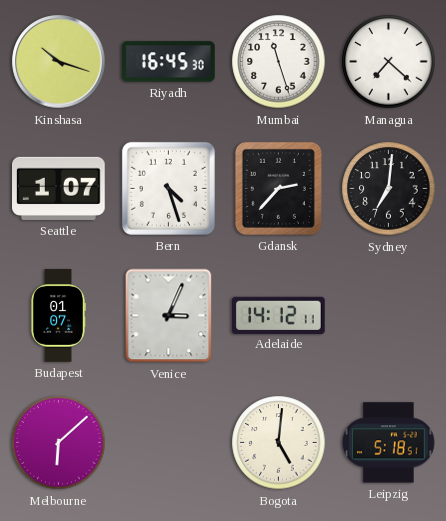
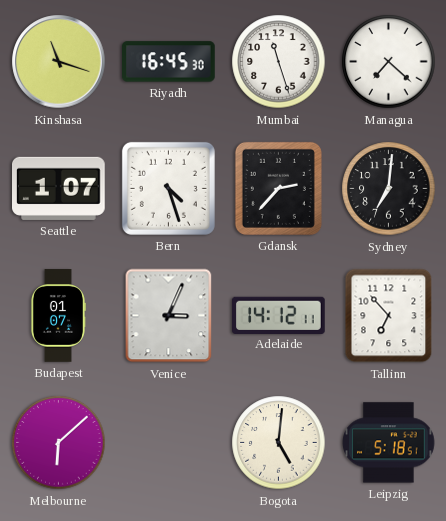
Kinshasa: 10:18 -> 11:18 (59, 62)
Tallinn: none -> 6:53 (389, 316)
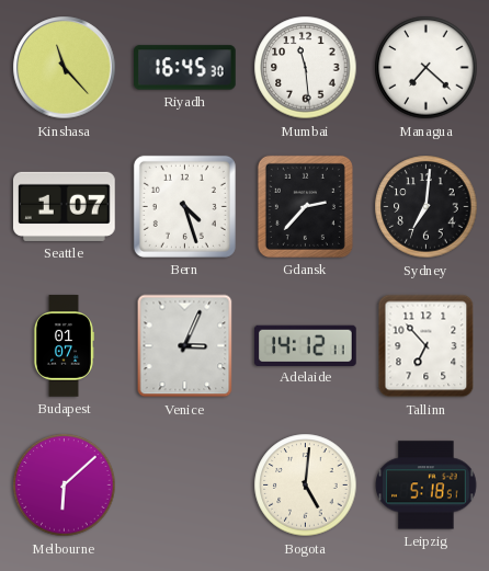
Kinshasa: 11:18 -> 11:23 (65, 68)
Mumbai: 11:27 -> 11:29 (306, 68)
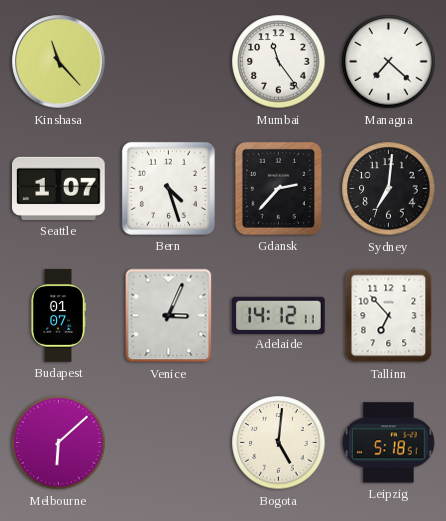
Riyadh: 16:45 -> none (185, 68)
Mumbai: 11:29 -> 11:24 (279, 62)
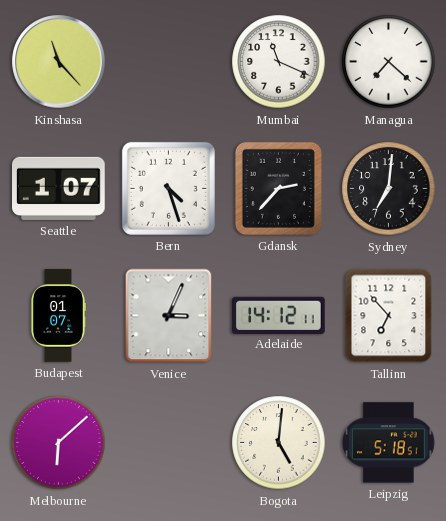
Mumbai: 11:24 -> 11:19 (279, 62)
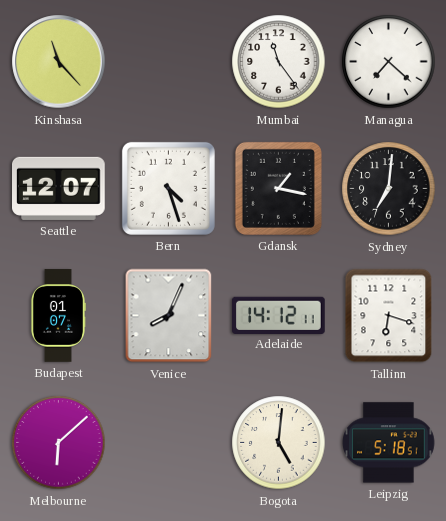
Mumbai: 11:19 -> 11:24 (279, 62)
Seattle: 1:07 -> 12:07 (59, 188)
Gdansk: 2:37 -> 1:17 (278, 188)
Venice: 3:04 -> 8:04 (169, 316)
Tallinn: 6:53 -> 6:18 (389, 316)
